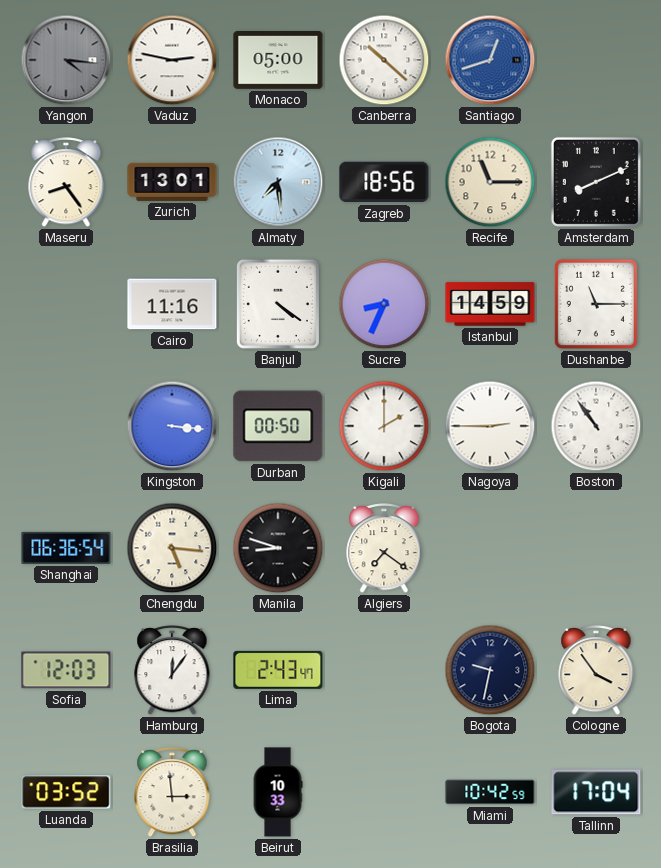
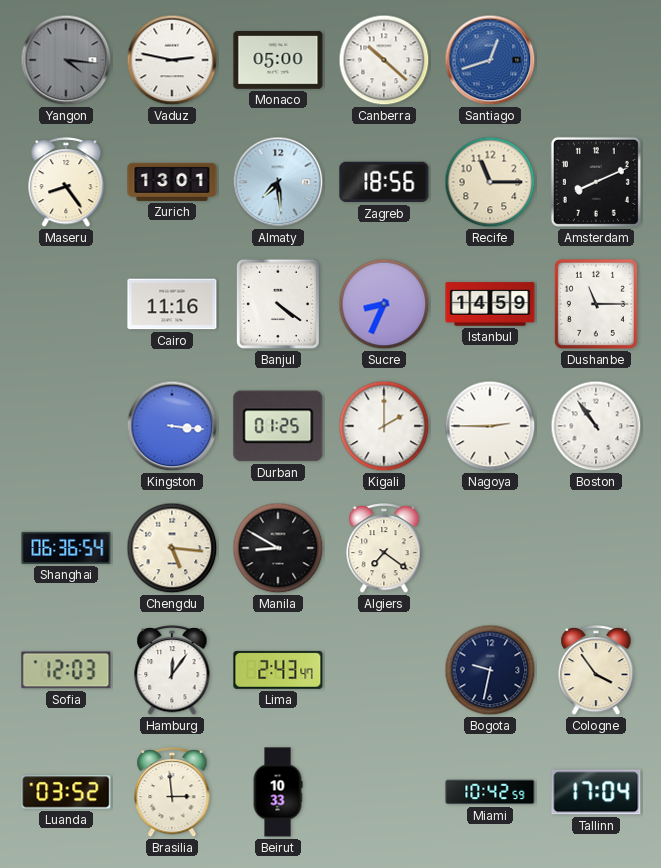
Durban: 00:50 -> 01:25 (278, 426)
Manila: 8:48 -> 8:50 (278, 548)
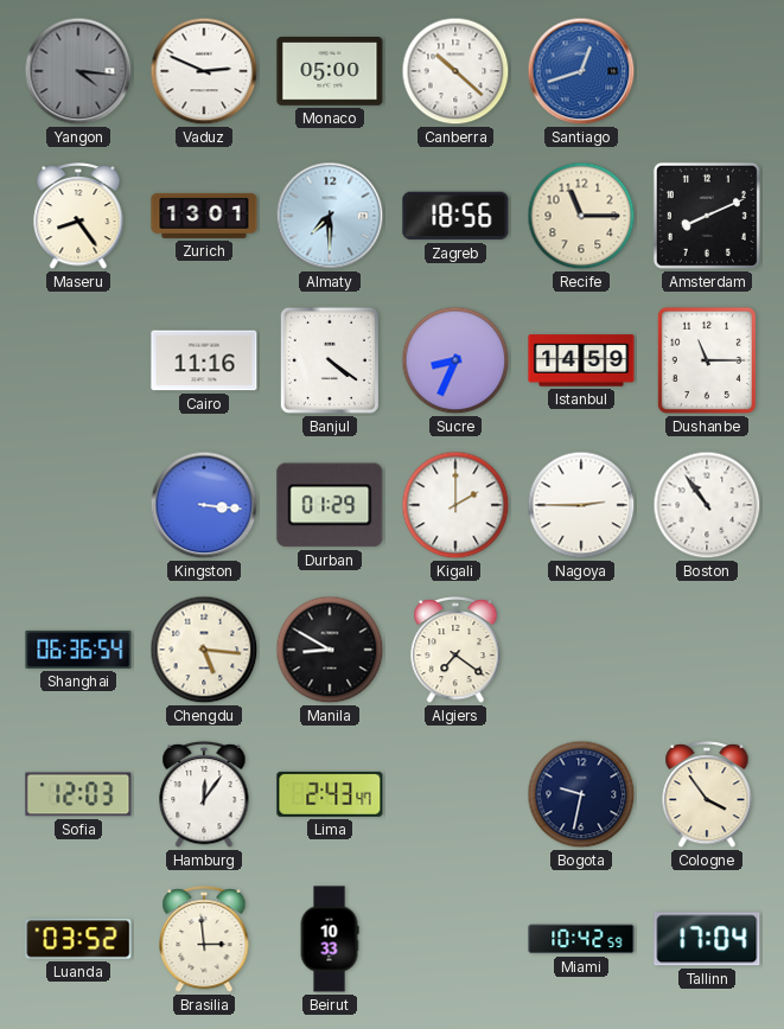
Vaduz: 2:47 -> 2:49 (204, 71)
Almaty: 7:29 -> 7:30 (330, 216)
Durban: 01:25 -> 01:29 (330, 505)
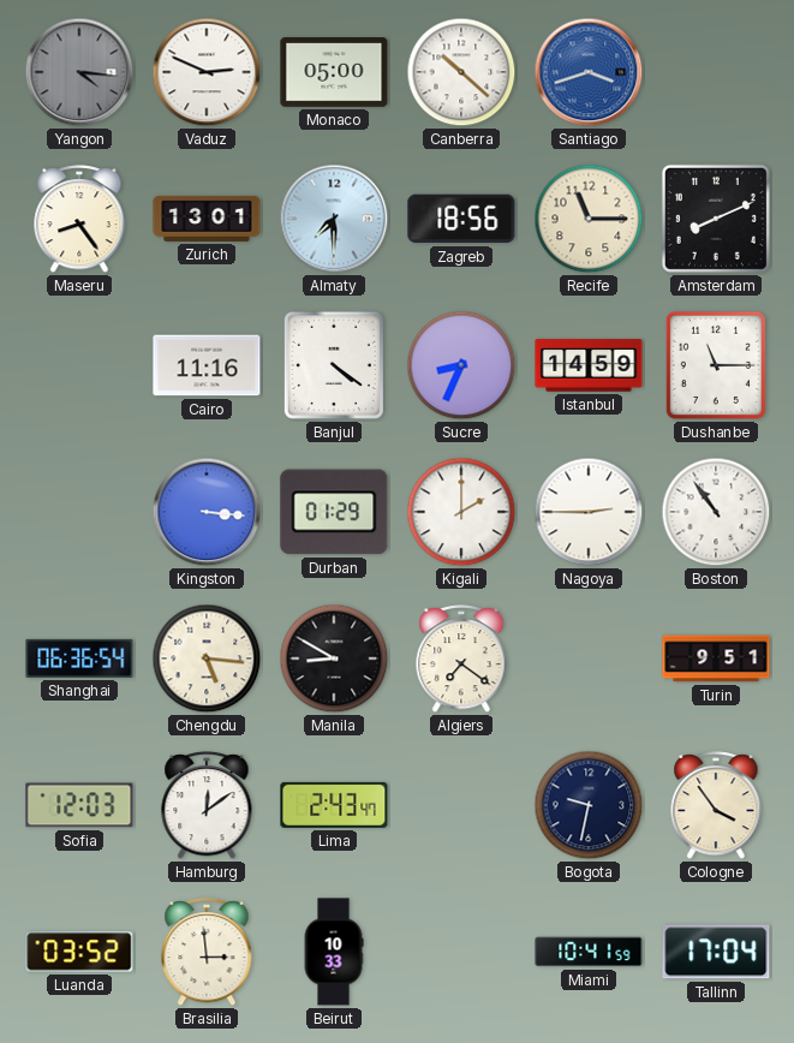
Santiago: 12:42 -> 3:42 (589, 72)
Turin: none -> 9:51 (716, 658)
Hamburg: 12:06 -> 12:09 (207, 806)
Miami: 10:42 -> 10:41 (589, 952)
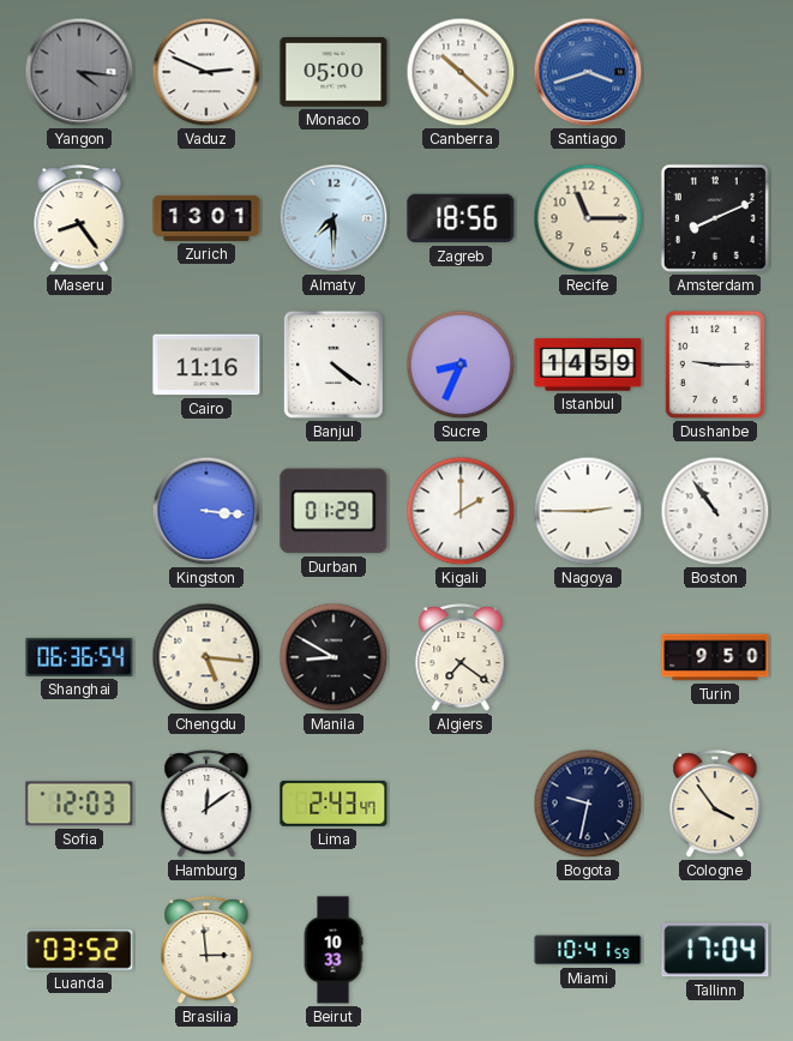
Dushanbe: 11:15 -> 9:15 (715, 365)
Turin: 9:51 -> 9:50 (715, 657)
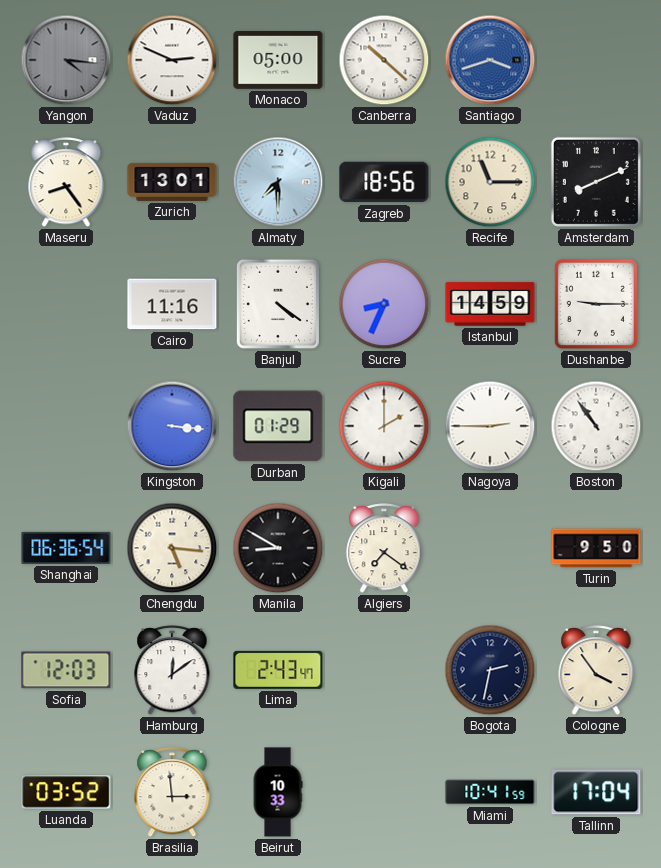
Bogota: 9:32 -> 2:32 (490, 670)
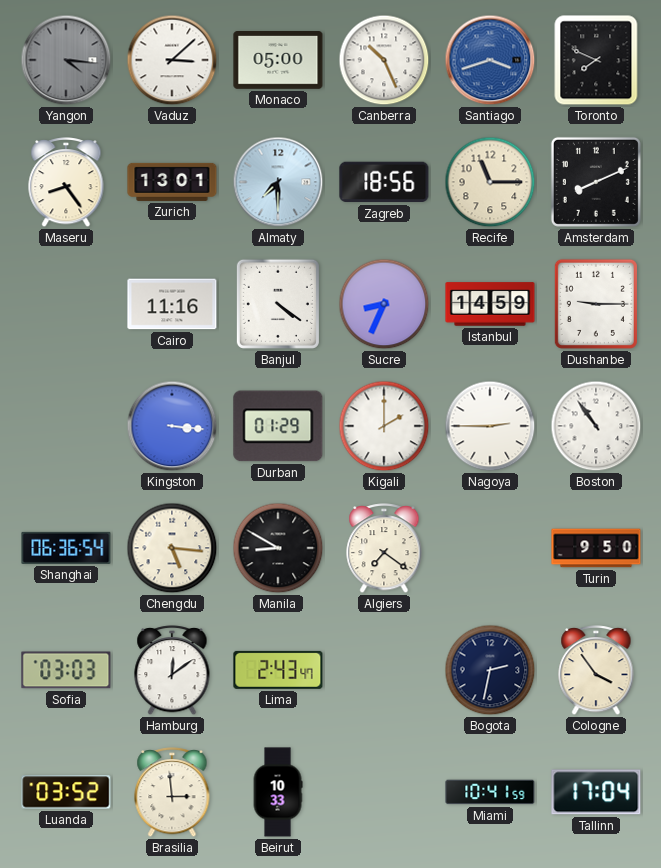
Vaduz: 2:49 -> 3:08 (172, 60)
Canberra: 10:22 -> 10:26 (384, 60)
Toronto: none -> 7:49 (596, 60)
Sofia: 12:03 -> 03:03 (66, 670)
